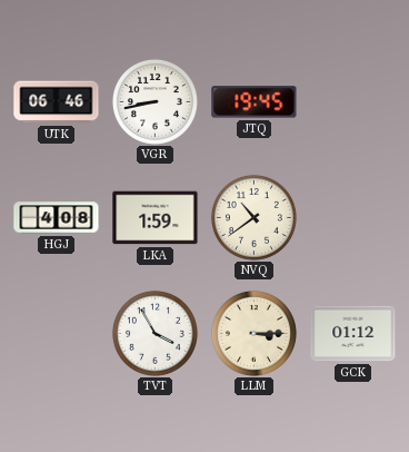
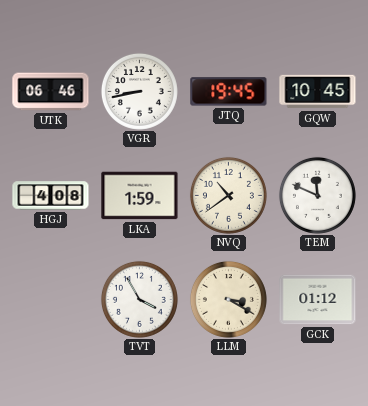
GQW: none -> 10:45 (318, 92)
TEM: none -> 11:49 (317, 195)
LLM: 3:15 -> 3:20 (228, 299)
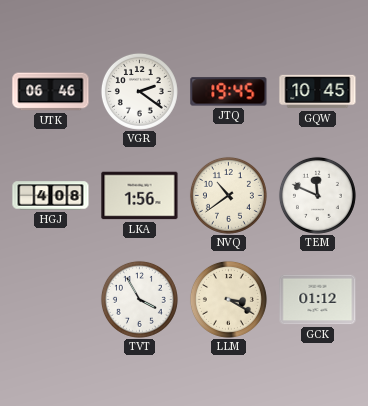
VGR: 8:43 -> 2:21 (139, 91)
LKA: 1:59 -> 1:56 (140, 196)
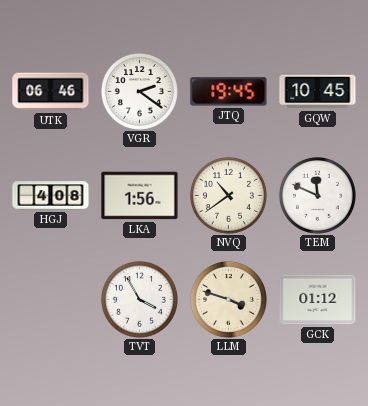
LLM: 3:20 -> 3:48 (228, 299)
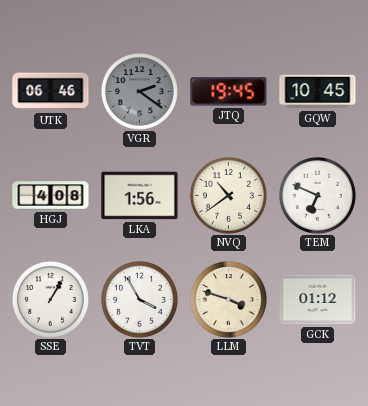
VGR dial: white -> grey (139, 91)
TEM: 11:49 -> 6:49 (317, 195)
SSE: none -> 1:05 (50, 299)
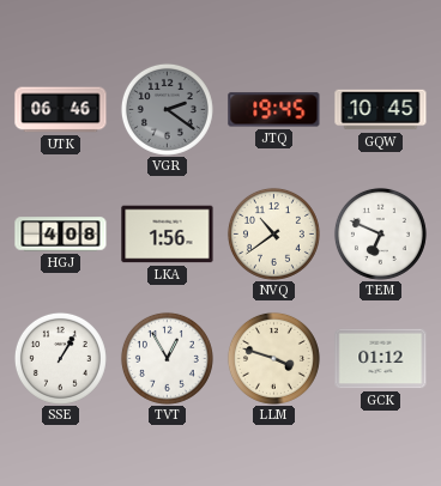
TVT: 3:55 -> 12:55 (167, 358)
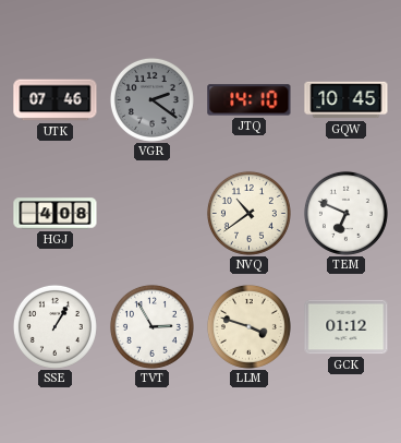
UTK: 06:46 -> 07:46 (56, 100)
JTQ: 19:45 -> 14:10 (250, 100)
LKA: 1:56 -> none (168, 235)
TVT: 12:55 -> 2:55 (151, 326)
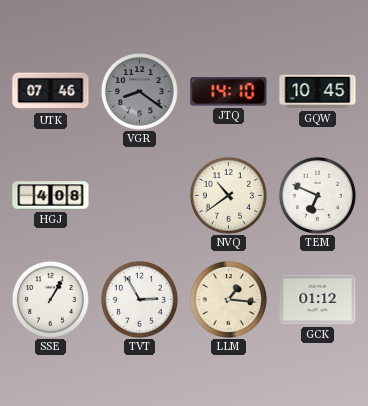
VGR: 2:21 -> 8:21 (139, 91)
LLM: 3:48 -> 1:16 (228, 299)
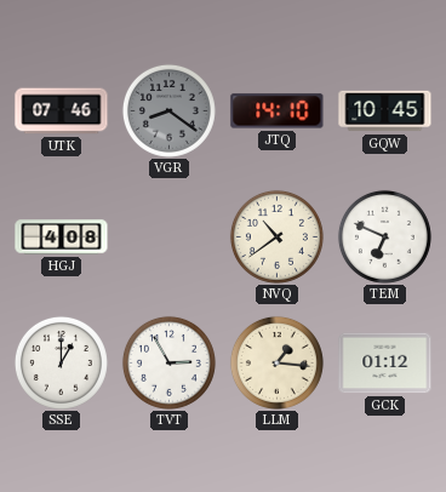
SSE: 1:05 -> 1:00 (61, 362)
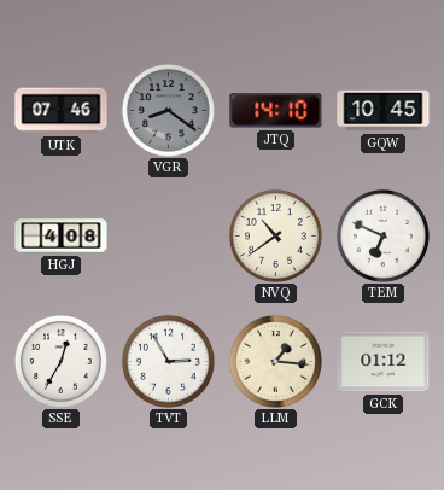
SSE: 1:00 -> 12:35 (60, 361)
